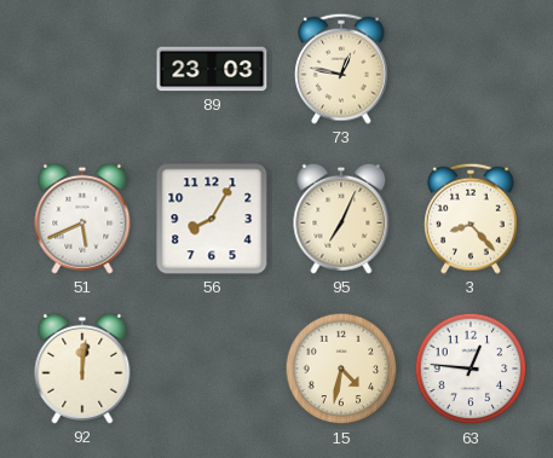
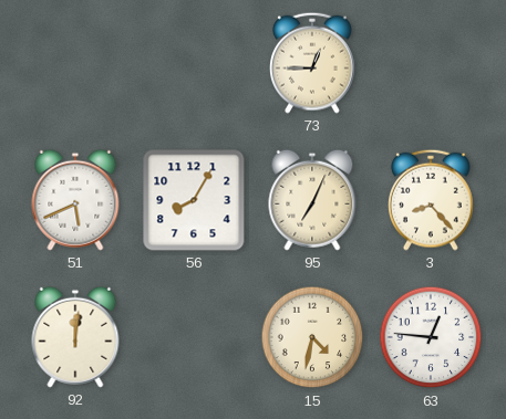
89: 23:03 -> none (212, 69)
73: 12:47 -> 12:45 (313, 63)
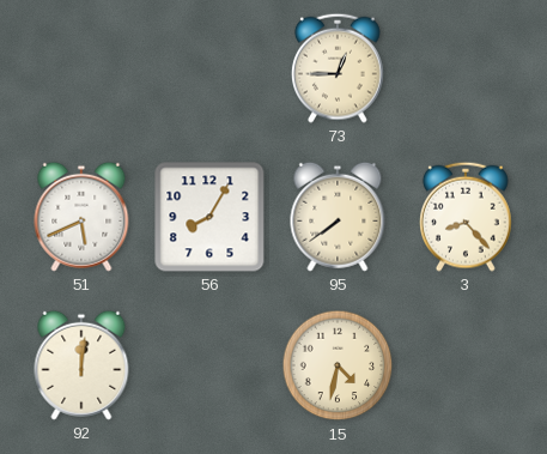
95: 7:04 -> 7:39 (338, 217)
63: 12:46 -> none (431, 337)
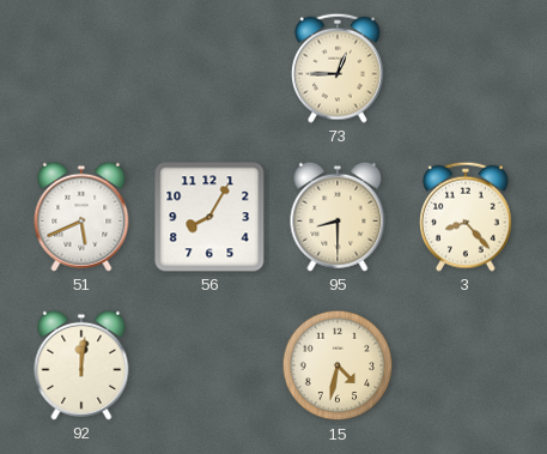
95: 7:39 -> 8:30 (338, 217)
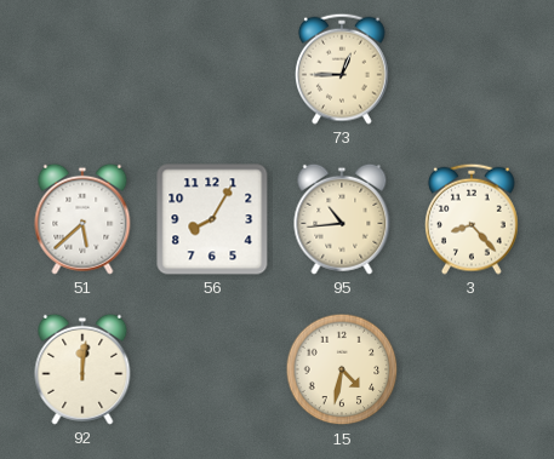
51: 5:41 -> 5:38 (82, 219)
95: 8:30 -> 10:44 (342, 219)
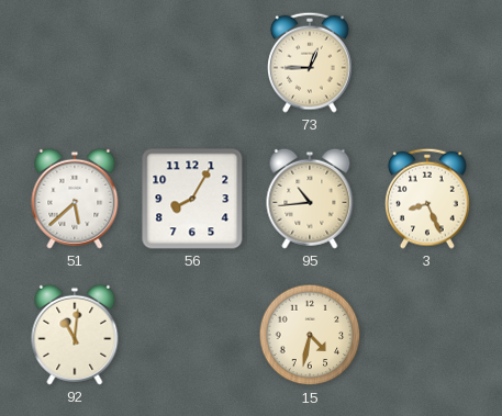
3: 8:23 -> 8:26 (428, 199)
92: 12:01 -> 11:01 (75, 335)
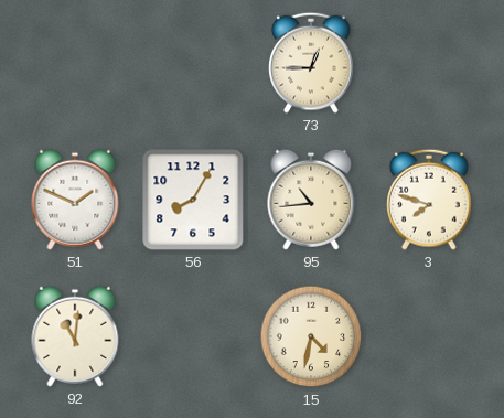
51: 5:38 -> 1:49 (75, 200)
3: 8:26 -> 7:48 (430, 200)
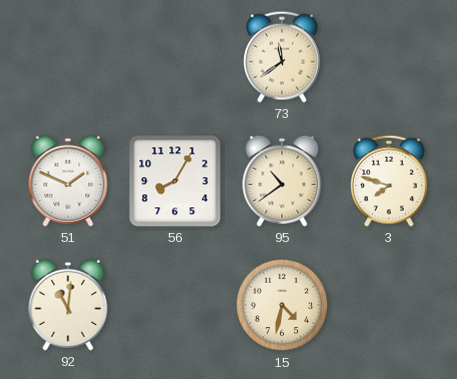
73: 12:45 -> 11:39 (283, 57)
95: 10:44 -> 10:39 (282, 181)
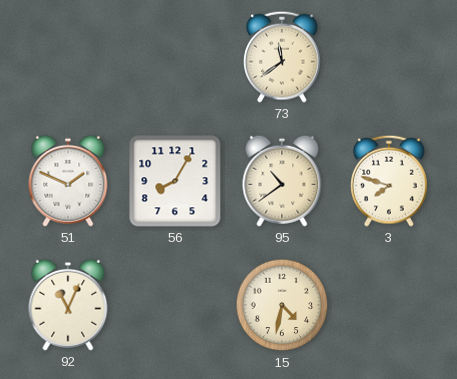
92: 11:01 -> 11:04 (68, 305)
